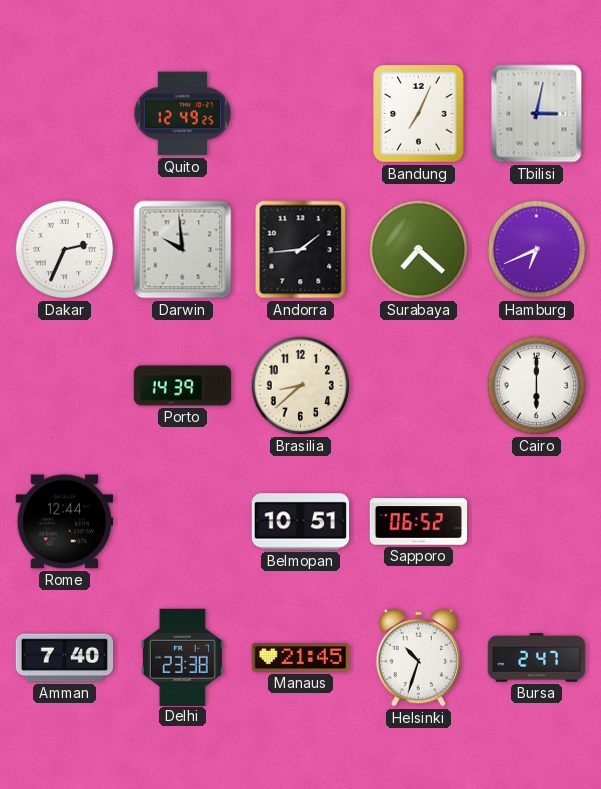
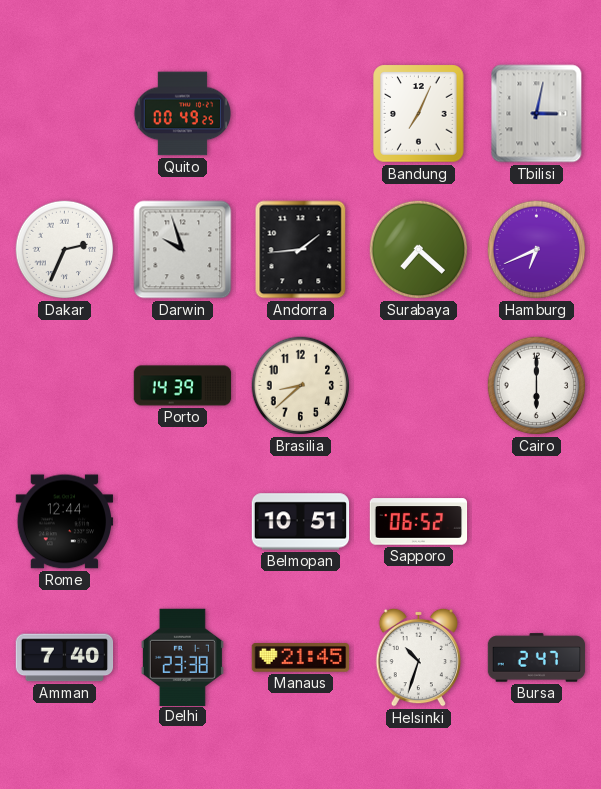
Quito: 12:49 -> 00:49 (182, 114)
Darwin: 9:59 -> 9:57 (183, 250)
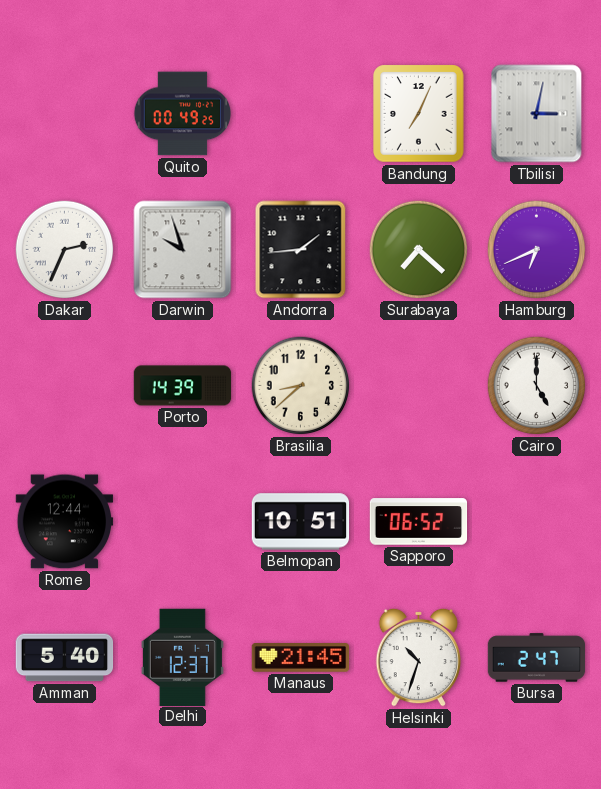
Cairo: 6:00 -> 5:00 (537, 386)
Amman: 7:40 -> 5:40 (65, 658)
Delhi: 23:38 -> 12:37 (182, 657)
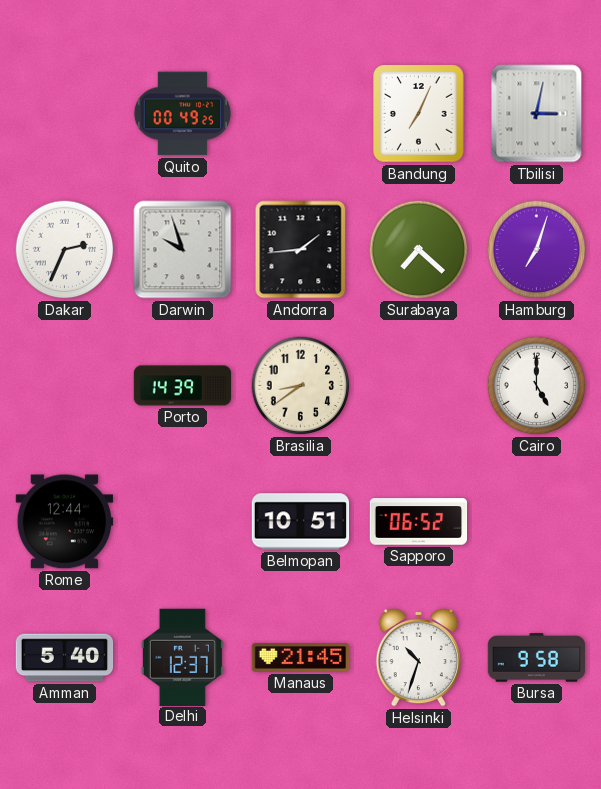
Hamburg: 6:41 -> 7:03 (537, 250)
Brasilia: 8:38 -> 8:39 (301, 386)
Bursa: 2:47 -> 9:58 (537, 658)
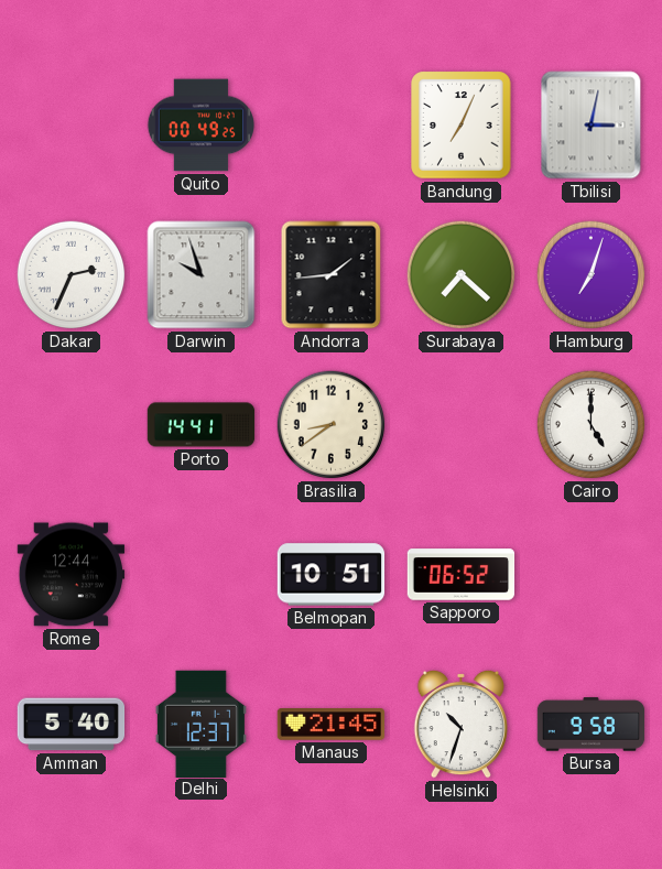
Porto: 14:39 -> 14:41 (202, 425)
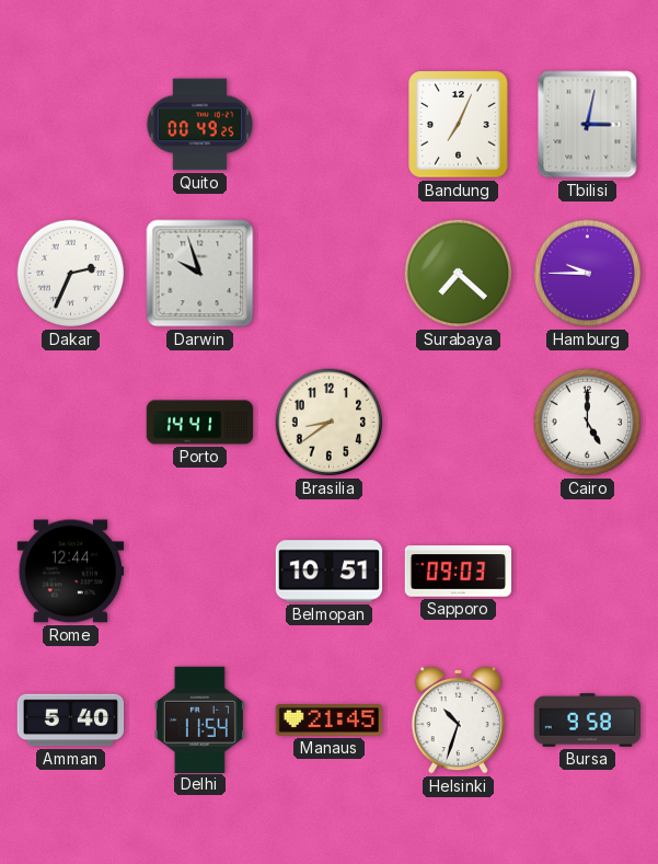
Andorra: 1:44 -> none (332, 275)
Hamburg: 7:03 -> 9:45 (588, 274)
Sapporo: 06:52 -> 09:03 (459, 572)
Delhi: 12:37 -> 11:54 (199, 719)
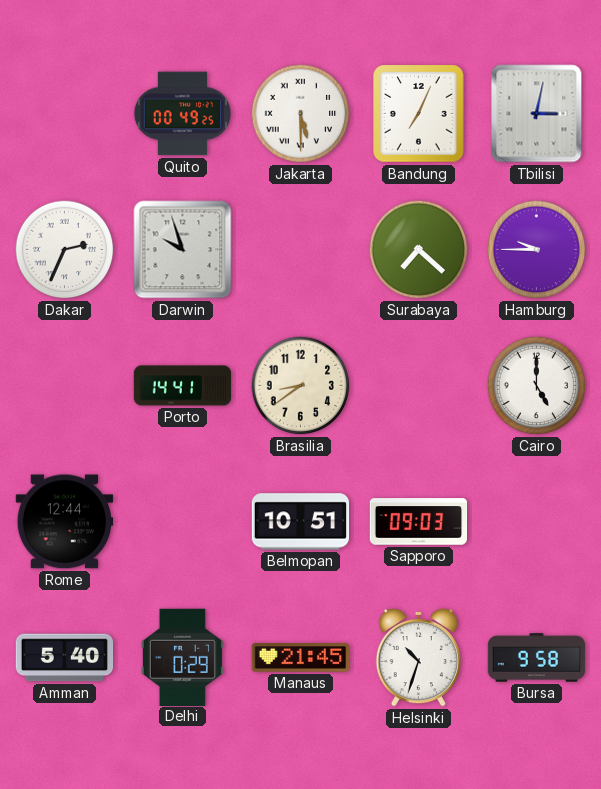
Jakarta: none -> 5:30 (301, 114)
Delhi: 11:54 -> 0:29 (182, 657)
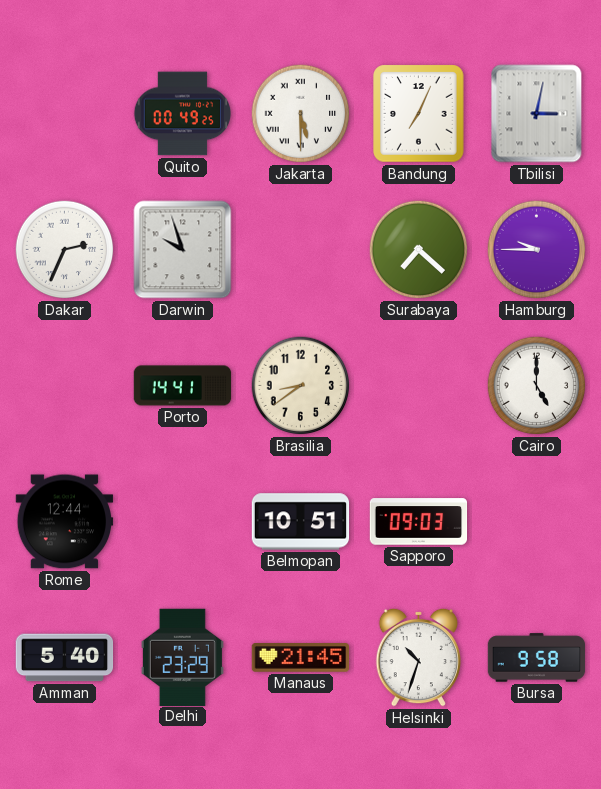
Delhi: 0:29 -> 23:29 (182, 657)
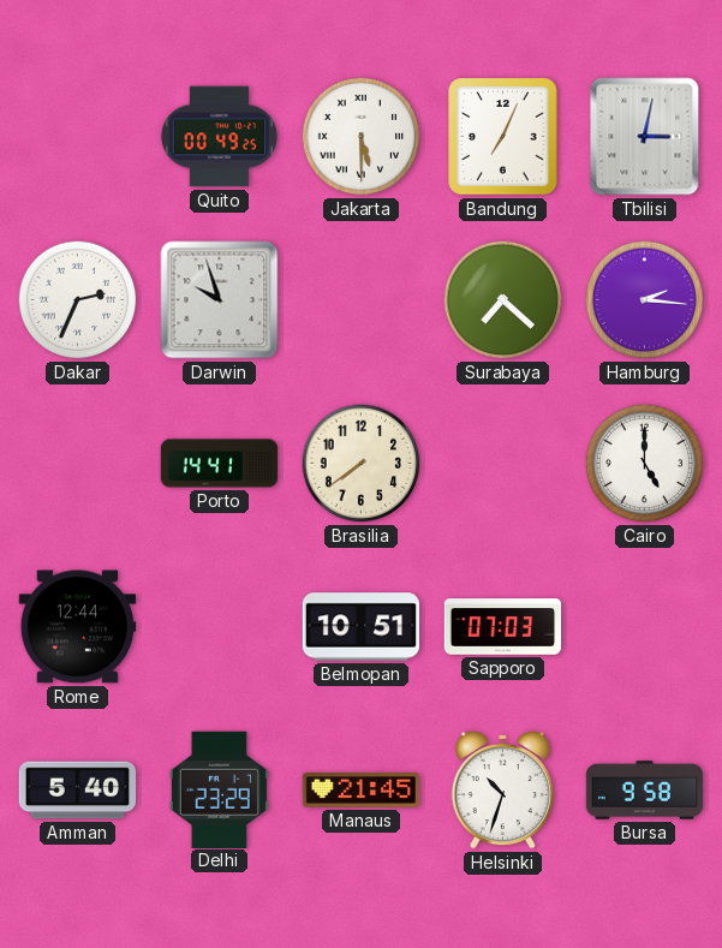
Hamburg: 9:45 -> 2:16 (645, 300)
Brasilia: 8:39 -> 7:39 (362, 464)
Sapporo: 09:03 -> 07:03 (503, 627)
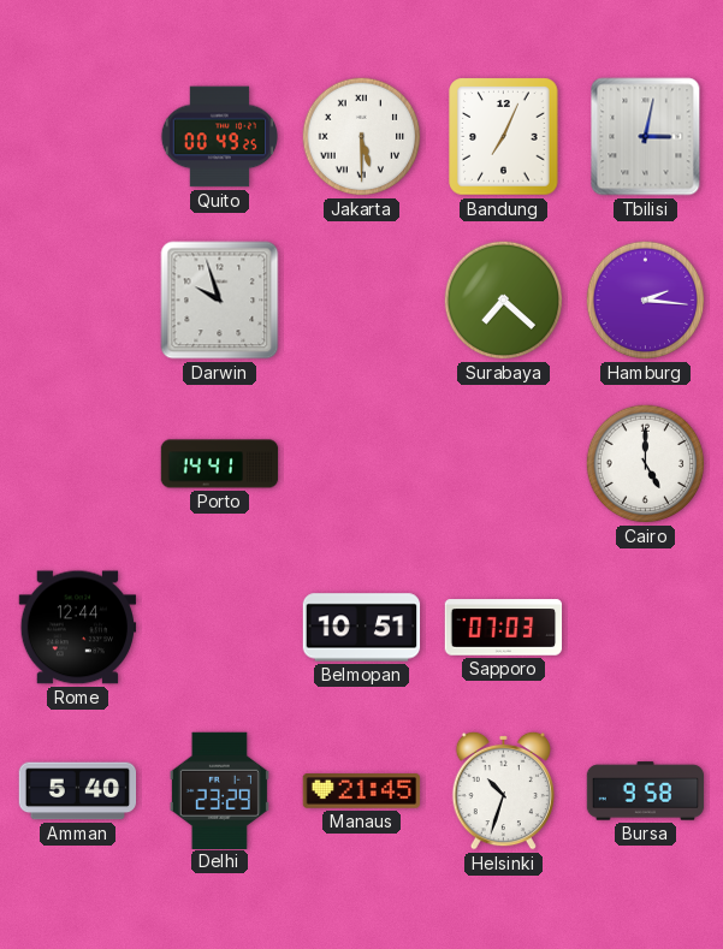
Dakar: 2:34 -> none (78, 300)
Brasilia: 7:39 -> none (362, 464)
